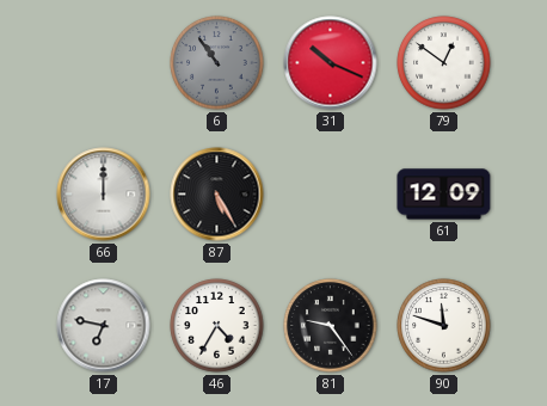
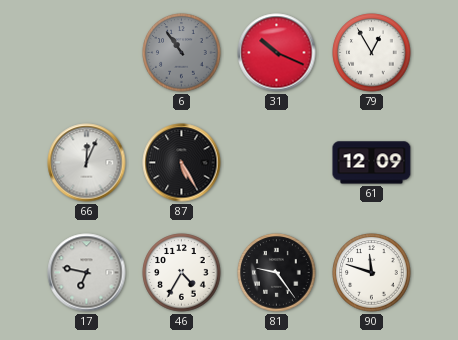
79: 12:51 -> 12:55 (372, 53)
66: 12:00 -> 12:04 (87, 163)
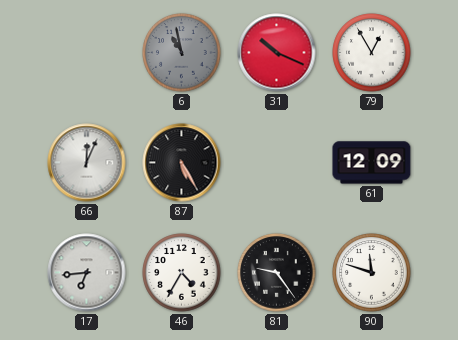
6: 10:54 -> 10:58 (182, 53)
17: 6:47 -> 6:44 (87, 273)
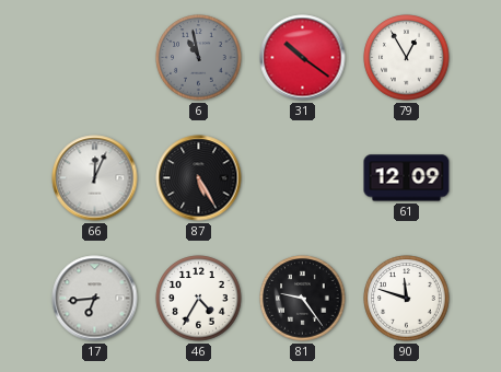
31: 10:19 -> 10:21 (303, 58)
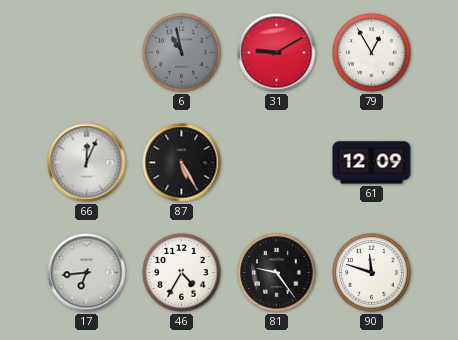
31: 10:21 -> 9:10 (277, 53)
